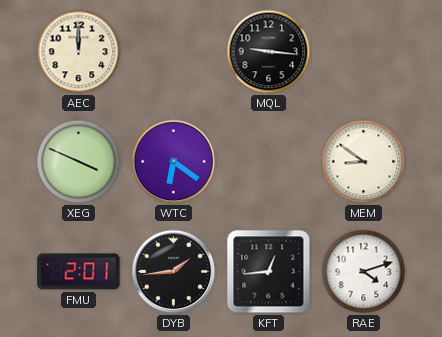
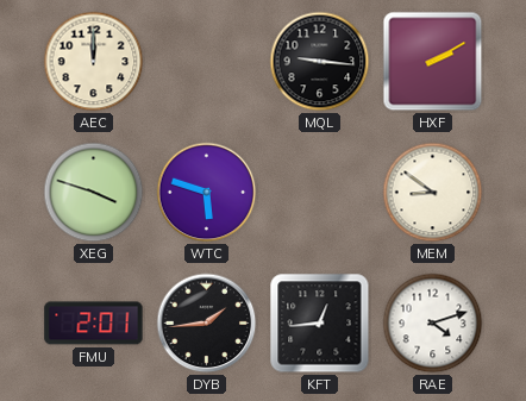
HXF: none -> 2:10 (433, 62)
XEG: 3:49 -> 3:48 (94, 193)
WTC: 6:21 -> 5:48 (207, 193)
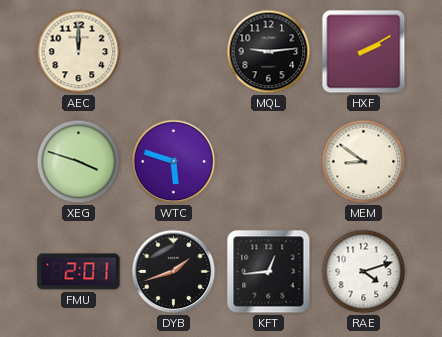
MQL: 9:16 -> 9:14 (269, 52)
DYB: 1:44 -> 1:42 (174, 272)
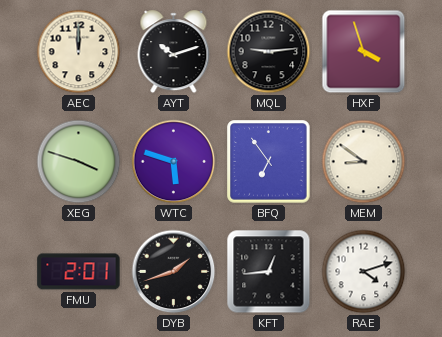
AYT: none -> 10:12 (174, 52)
HXF: 2:10 -> 3:57 (364, 52)
BFQ: none -> 6:54 (269, 162)
